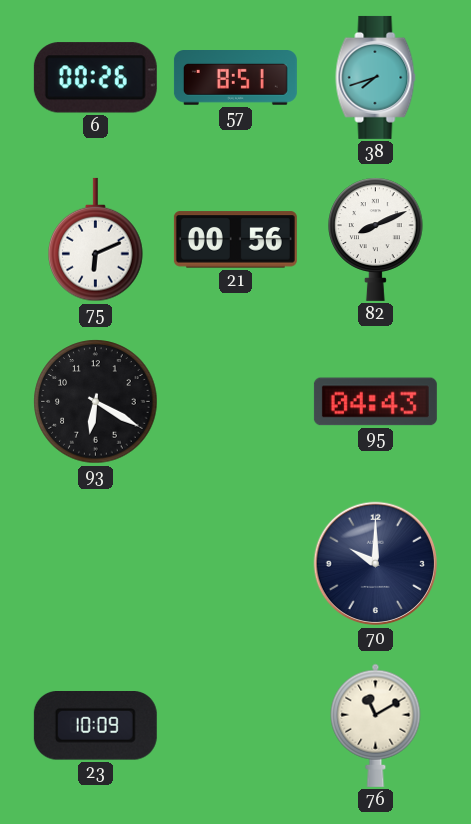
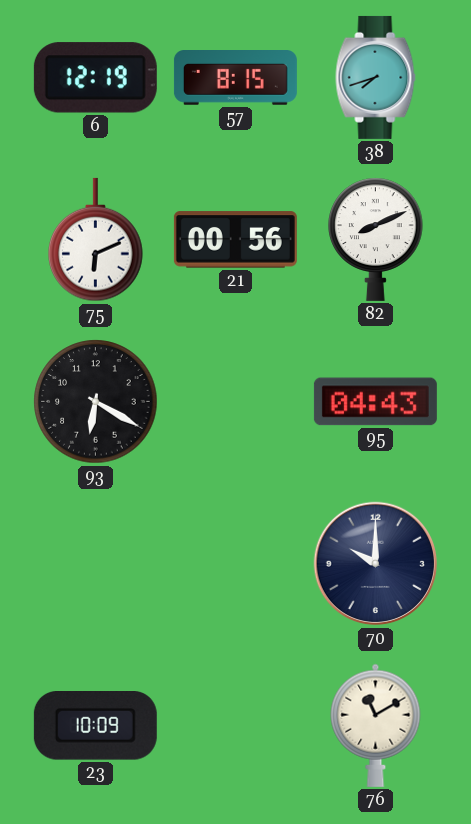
6: 00:26 -> 12:19 (95, 78)
57: 8:51 -> 8:15 (235, 78)
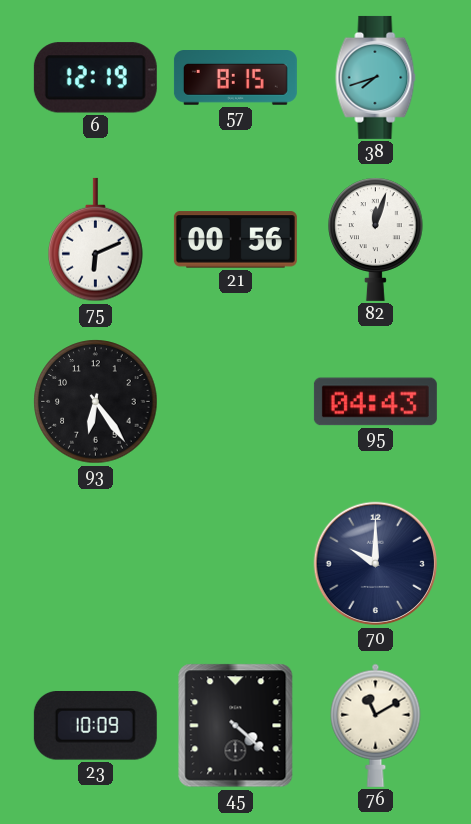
82: 8:11 -> 12:03 (376, 239)
93: 6:20 -> 6:24 (96, 402)
45: none -> 4:22 (236, 726)
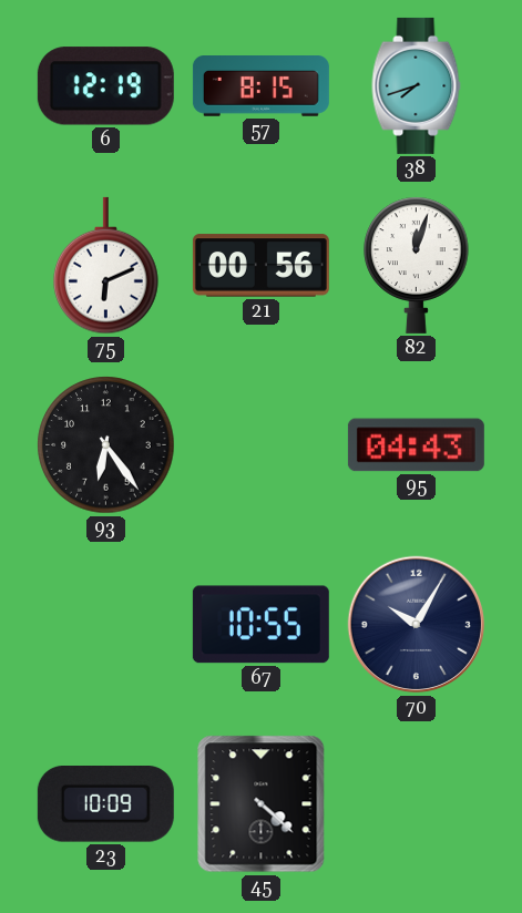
67: none -> 10:55 (260, 625)
70: 10:00 -> 10:05 (417, 625)
76: 11:10 -> none (376, 725)
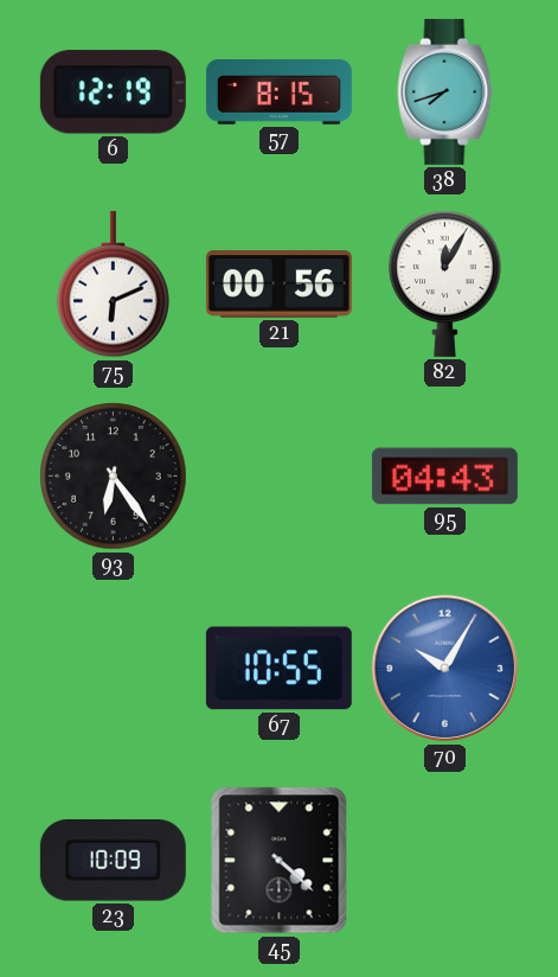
82: 12:03 -> 12:05 (445, 283)
70 dial: navy -> blue (445, 669)
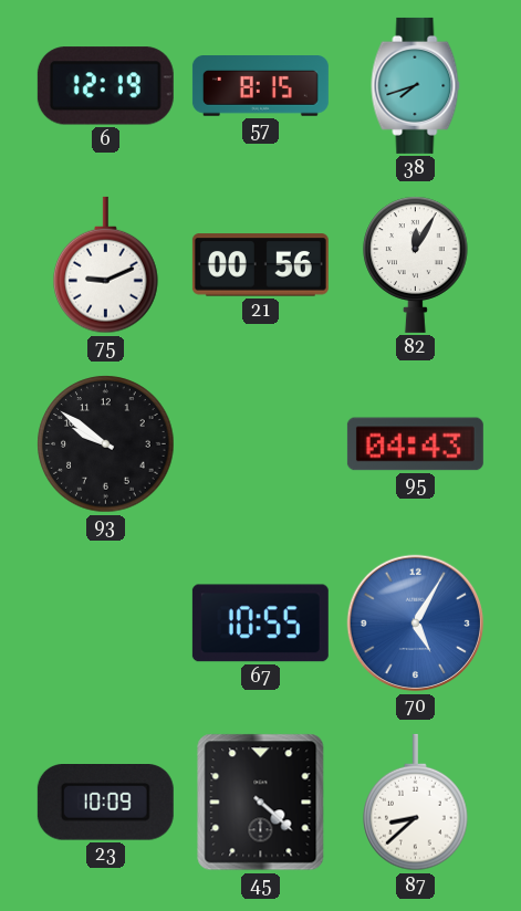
75: 6:11 -> 9:11 (106, 265)
93: 6:24 -> 9:51 (106, 444)
70: 10:05 -> 5:05 (416, 624)
87: none -> 8:38 (416, 803)
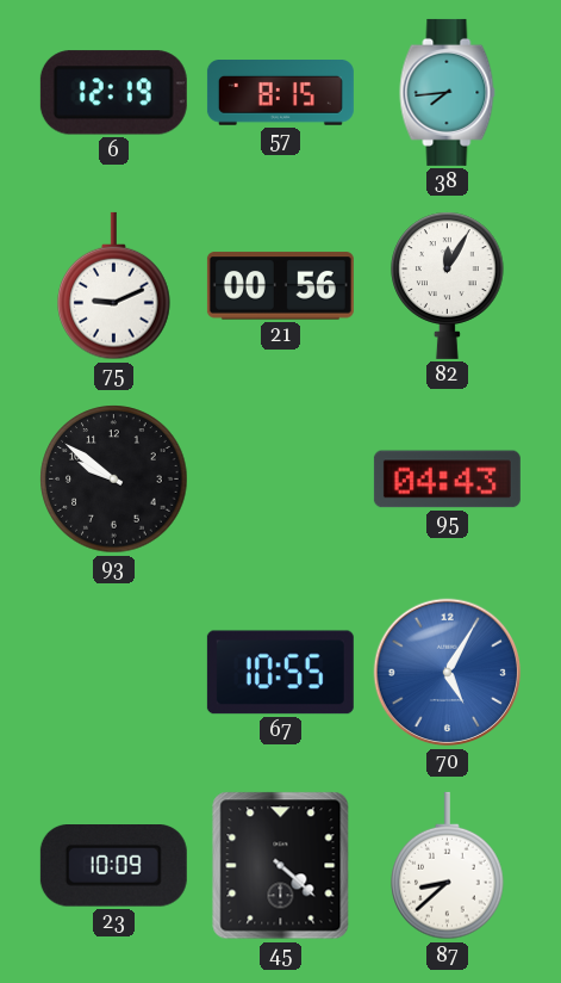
38: 7:42 -> 7:44 (448, 92)
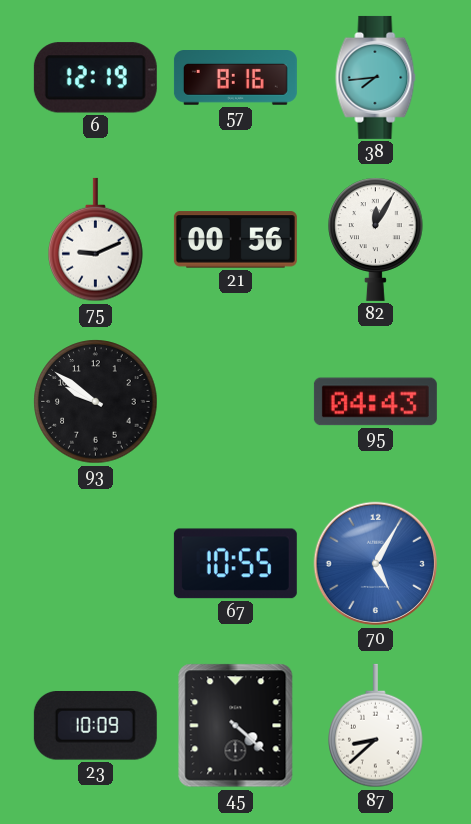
57: 8:15 -> 8:16 (235, 78)
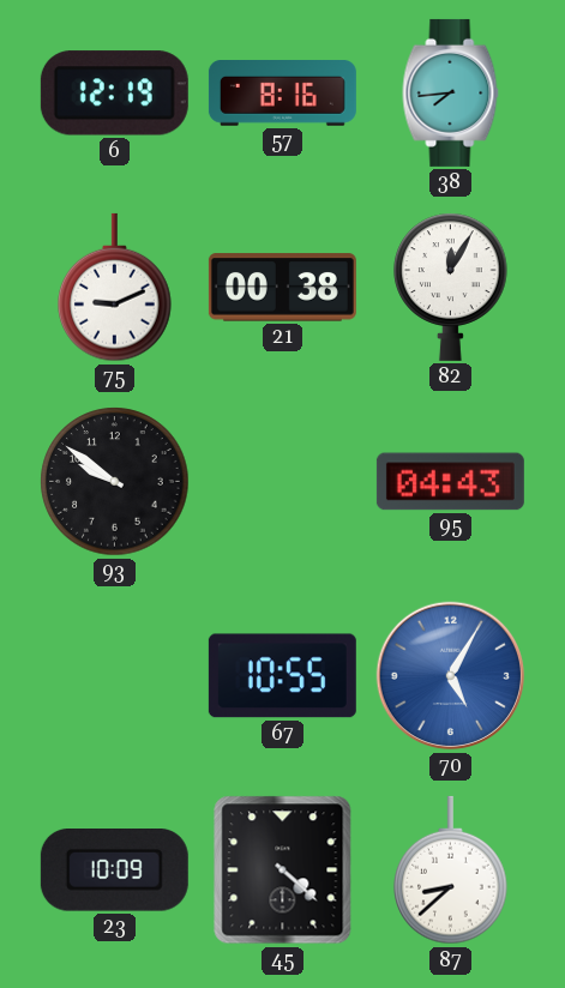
21: 00:56 -> 00:38 (282, 288)
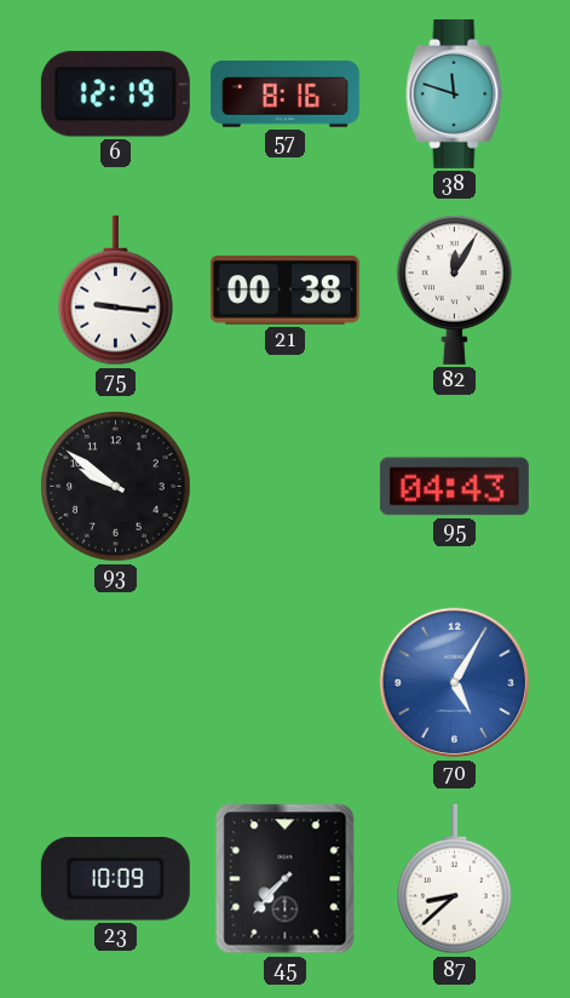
38: 7:44 -> 11:48 (455, 93)
75: 9:11 -> 9:16 (116, 291)
67: 10:55 -> none (282, 676)
45: 4:22 -> 7:37 (286, 879)
